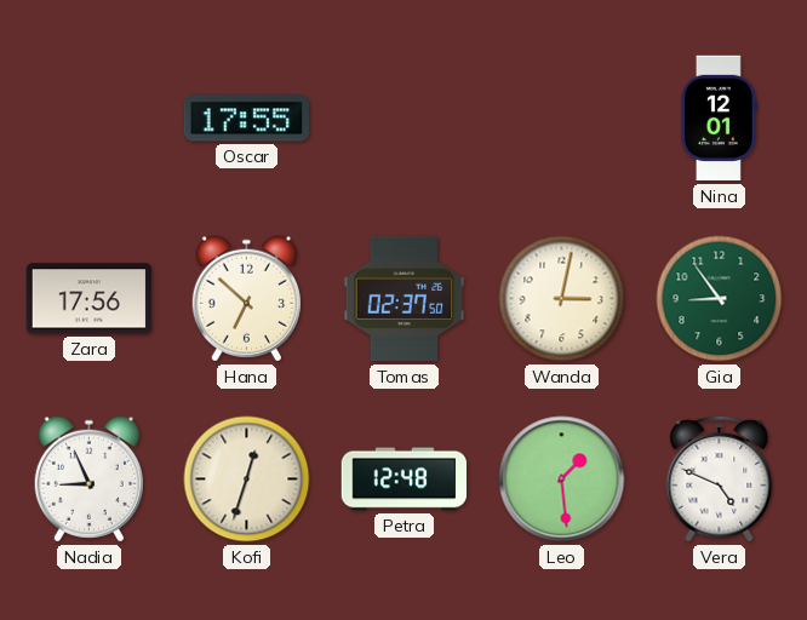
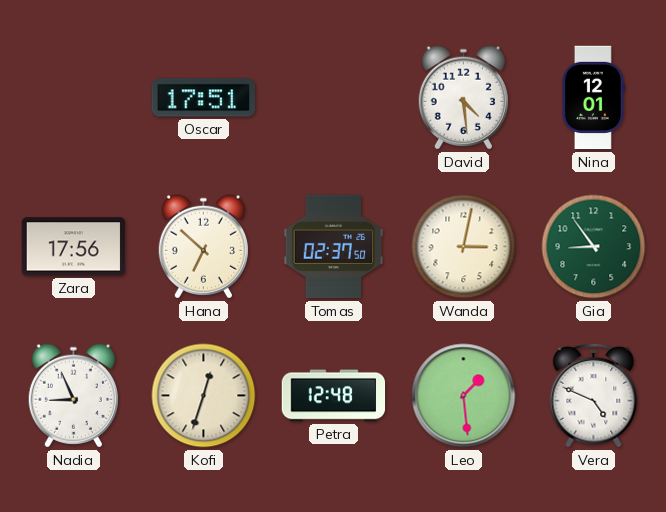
Oscar: 17:55 -> 17:51 (203, 98)
David: none -> 4:29 (463, 98)
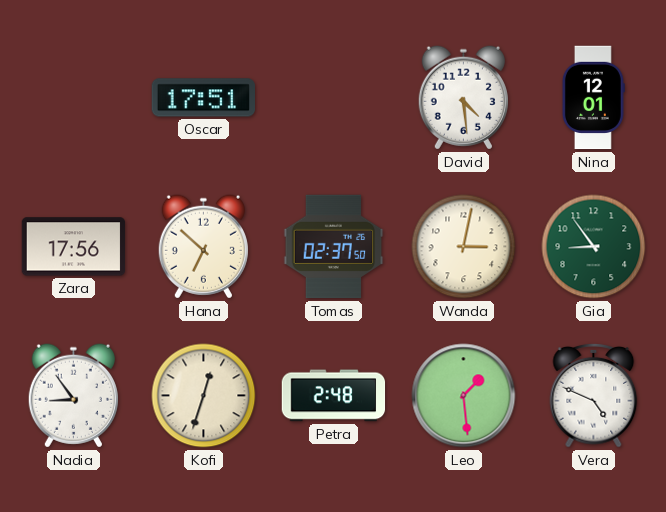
Nadia: 8:56 -> 8:54 (73, 396)
Petra: 12:48 -> 2:48 (334, 396)
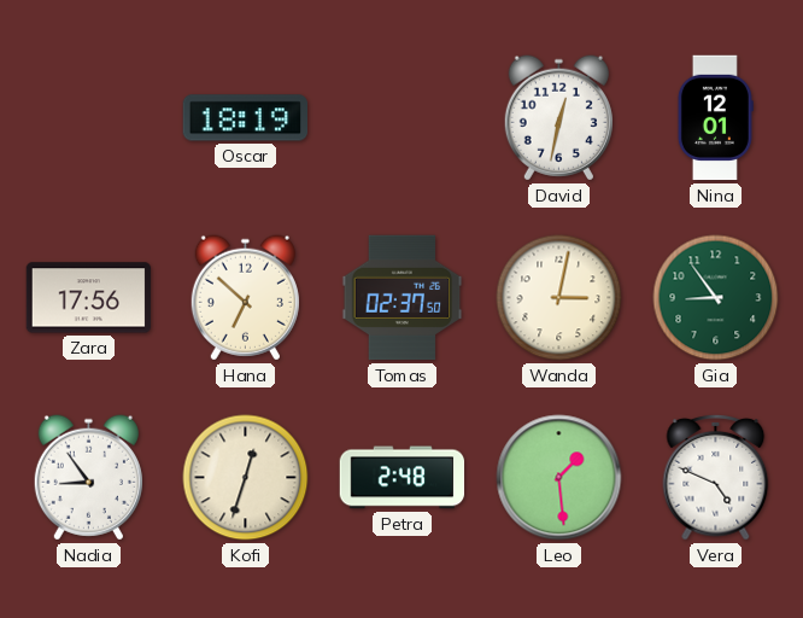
Oscar: 17:51 -> 18:19 (245, 118)
David: 4:29 -> 12:32 (558, 118)
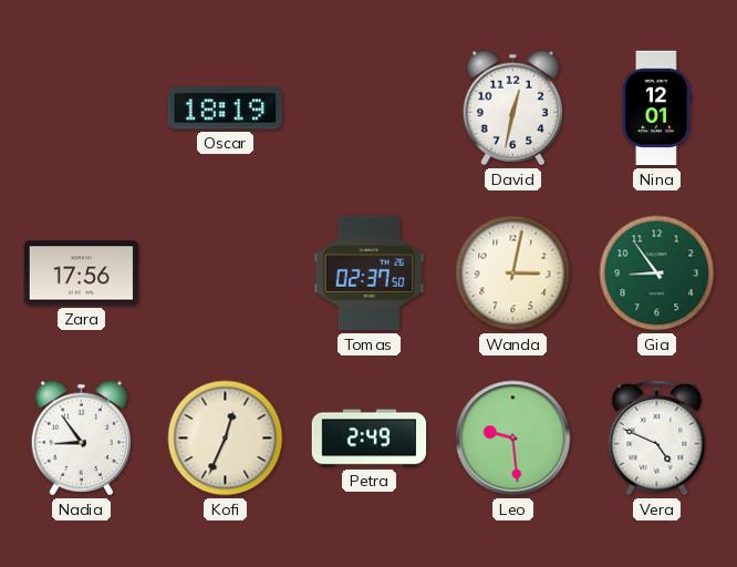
Hana: 6:52 -> none (245, 298)
Kofi: 12:33 -> 12:34 (226, 439)
Petra: 2:48 -> 2:49 (370, 439)
Leo: 1:29 -> 9:29 (513, 439)
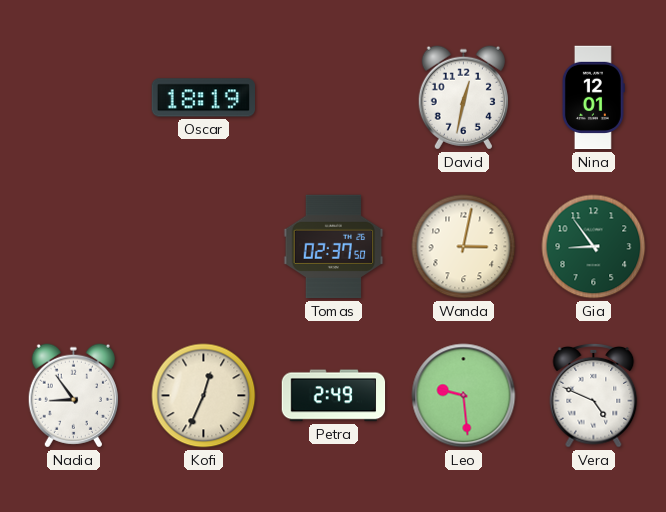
Zara: 17:56 -> none (82, 274)
